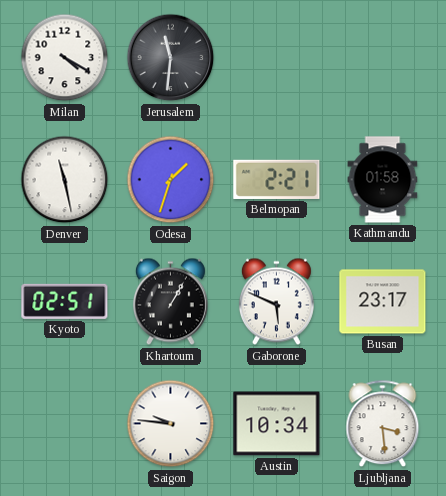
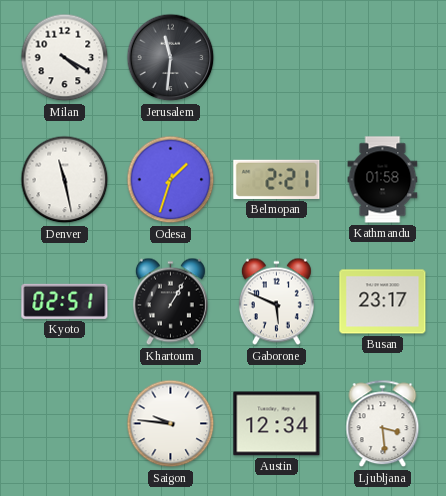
Austin: 10:34 -> 12:34 (277, 424)
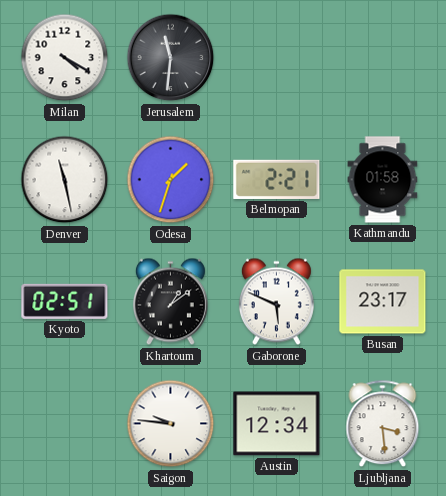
Khartoum: 1:05 -> 1:09 (170, 302)
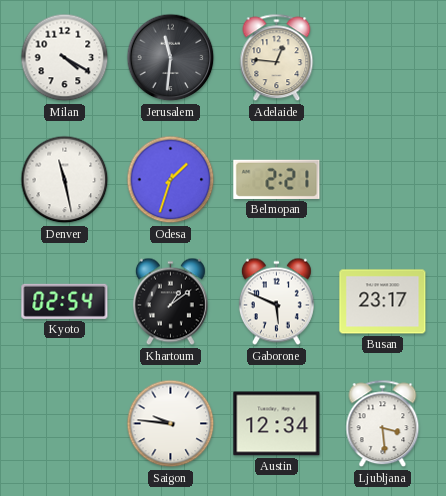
Adelaide: none -> 12:46 (277, 58)
Kathmandu: 01:58 -> none (383, 180)
Kyoto: 02:51 -> 02:54 (65, 301)
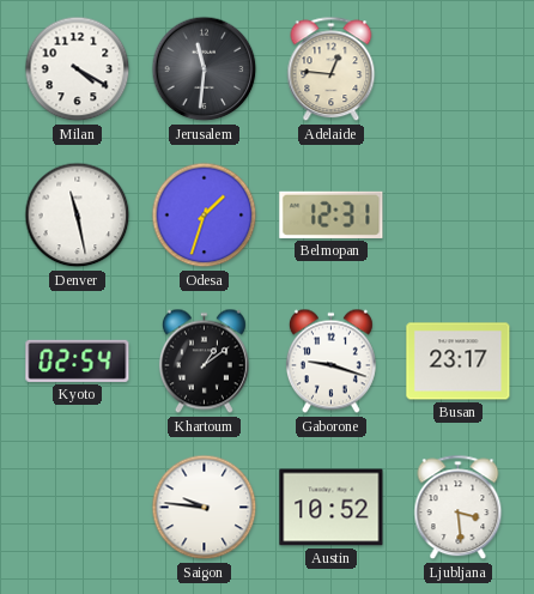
Belmopan: 2:21 -> 12:31 (332, 214)
Gaborone: 5:49 -> 9:18 (330, 362)
Austin: 12:34 -> 10:52 (332, 508)
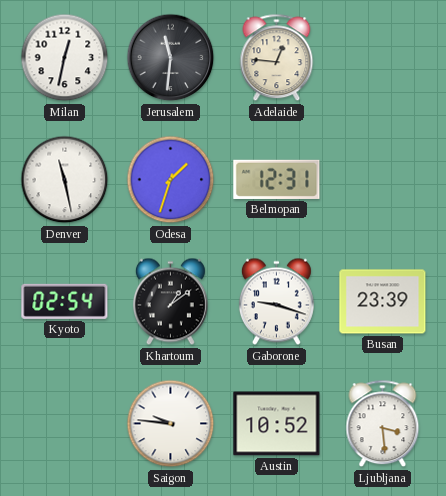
Milan: 4:20 -> 12:32 (65, 58)
Busan: 23:17 -> 23:39 (383, 302)
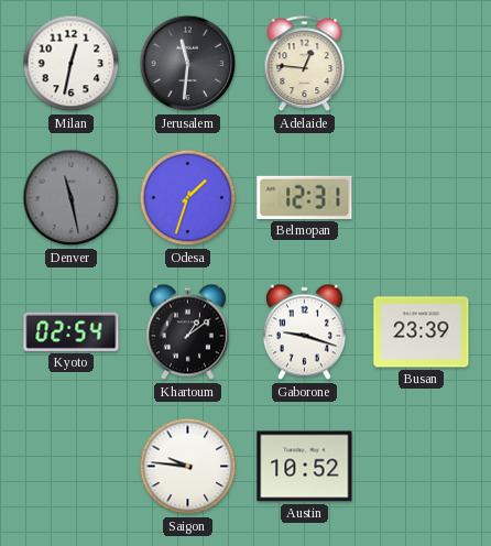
Denver dial: white -> grey (72, 198)
Ljubljana: 3:29 -> none (383, 424)
